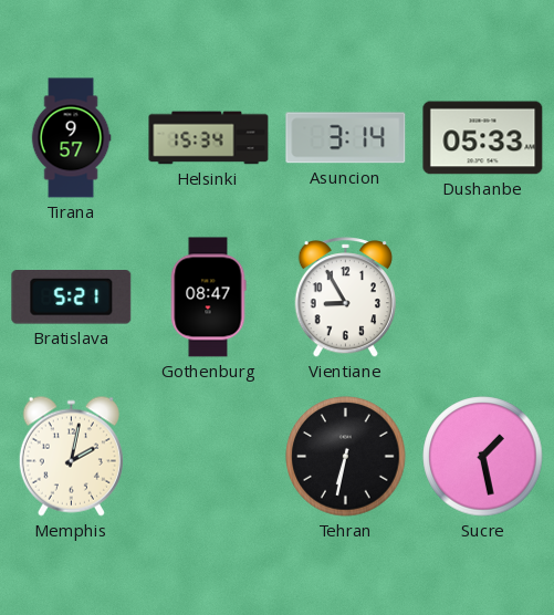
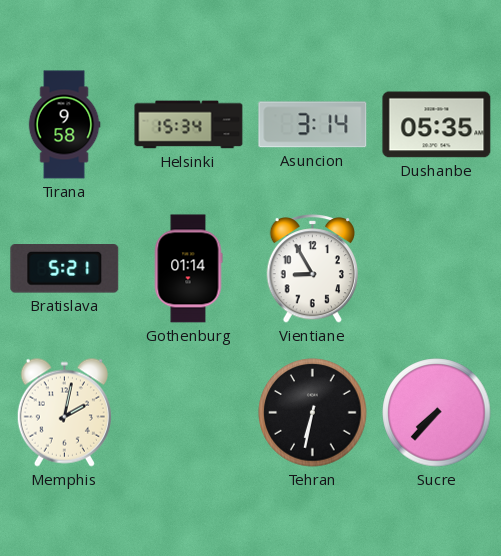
Tirana: 9:57 -> 9:58 (64, 125)
Dushanbe: 05:33 -> 05:35 (437, 125)
Gothenburg: 08:47 -> 01:14 (188, 269)
Sucre: 1:28 -> 7:37 (437, 413)
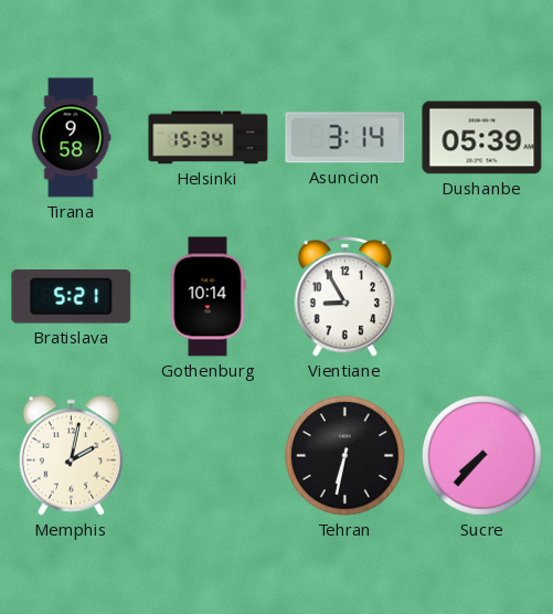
Dushanbe: 05:35 -> 05:39 (482, 138)
Gothenburg: 01:14 -> 10:14 (208, 297)
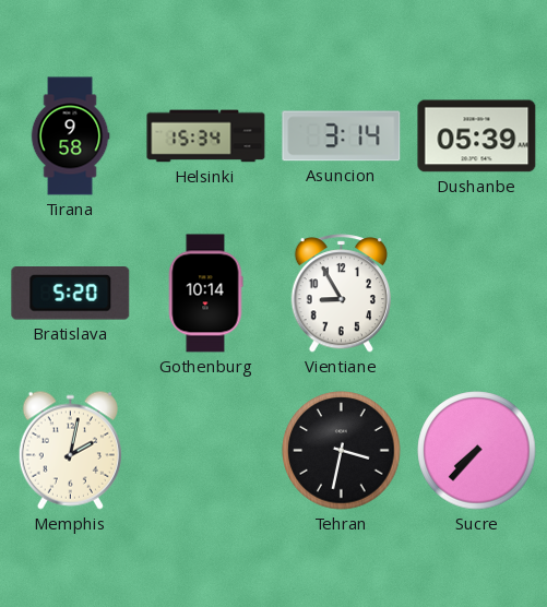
Bratislava: 5:21 -> 5:20 (71, 294)
Tehran: 6:32 -> 3:32 (342, 451)
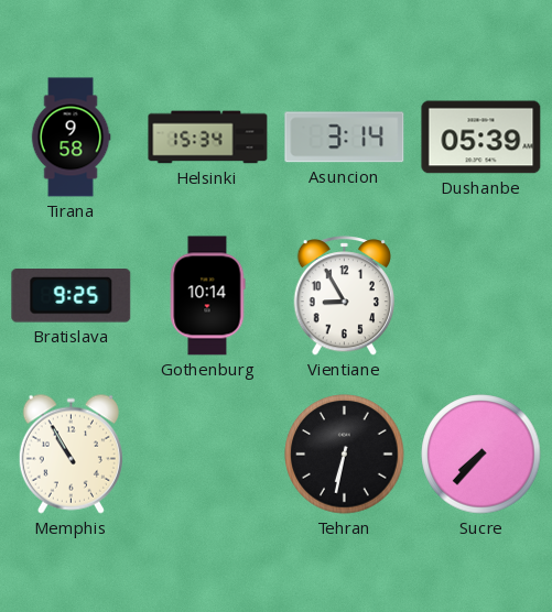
Bratislava: 5:20 -> 9:25 (72, 296)
Memphis: 2:02 -> 10:55 (71, 453)
Tehran: 3:32 -> 6:32 (345, 455)
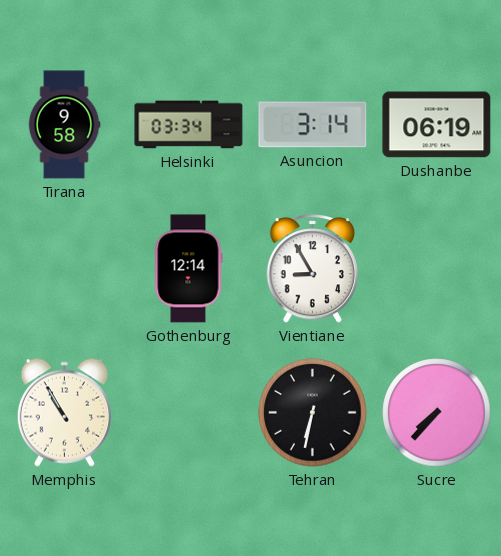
Helsinki: 15:34 -> 03:34 (189, 125)
Dushanbe: 05:39 -> 06:19 (437, 125)
Bratislava: 9:25 -> none (72, 296)
Gothenburg: 10:14 -> 12:14 (188, 269)
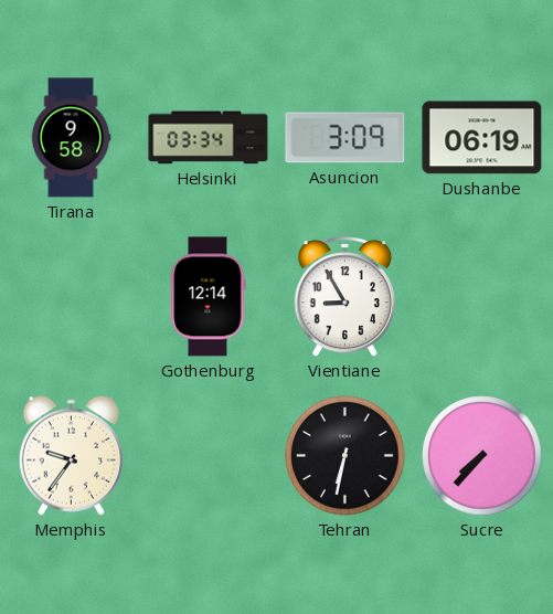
Asuncion: 3:14 -> 3:09 (345, 138)
Memphis: 10:55 -> 9:36 (71, 455)
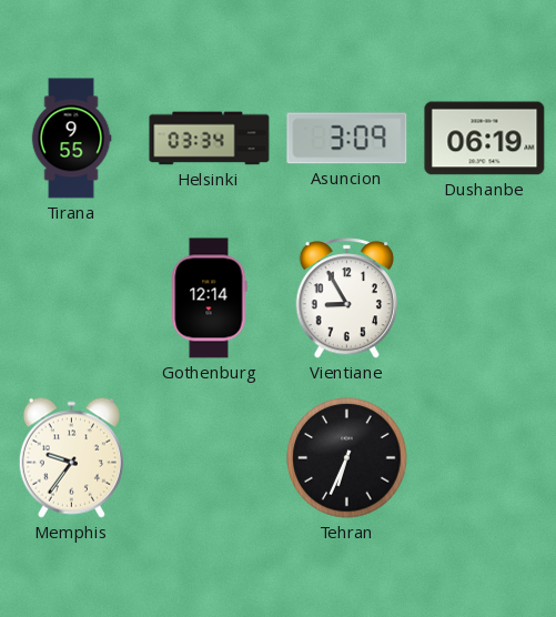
Tirana: 9:58 -> 9:55 (71, 139)
Tehran: 6:32 -> 6:34 (347, 458)
Sucre: 7:37 -> none (482, 456)
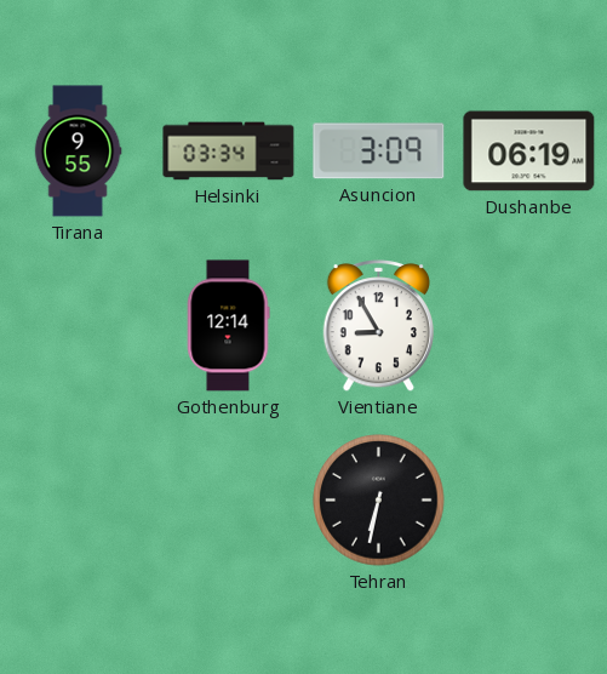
Memphis: 9:36 -> none (71, 457)
Tehran: 6:34 -> 6:32 (379, 501)
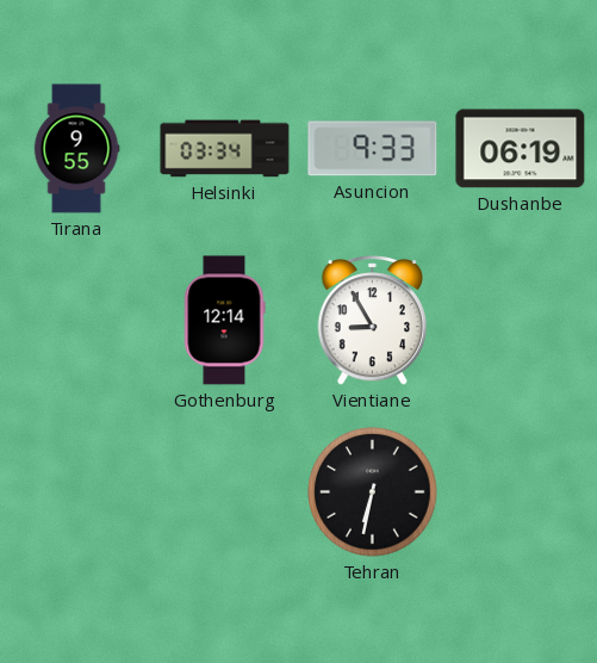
Asuncion: 3:09 -> 9:33 (373, 149)
